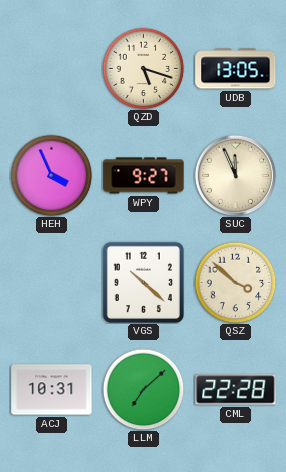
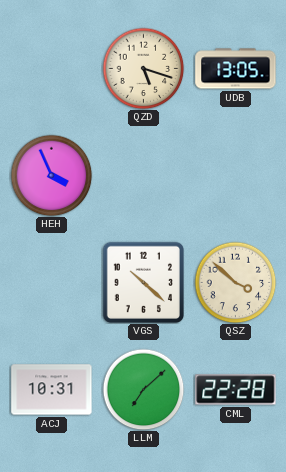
WPY: 9:27 -> none (144, 176)
SUC: 11:56 -> none (235, 175)
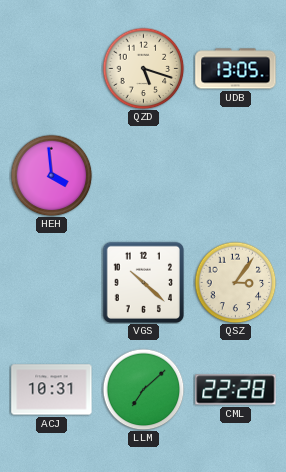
HEH: 3:56 -> 3:59 (51, 175)
QSZ: 3:52 -> 3:06 (235, 282)
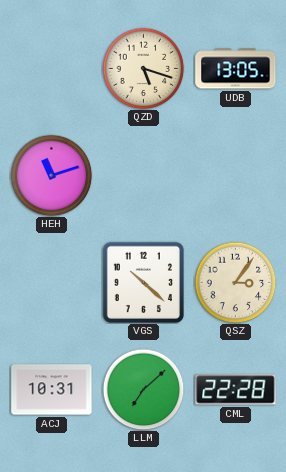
HEH: 3:59 -> 11:12 (51, 175)
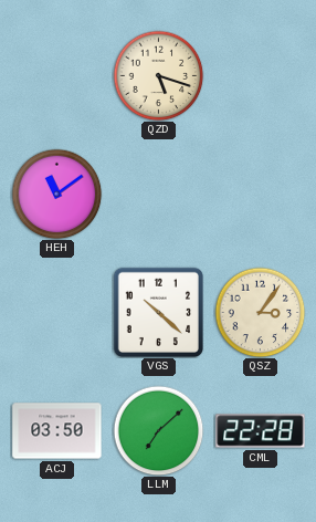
UDB: 13:05 -> none (236, 69)
HEH: 11:12 -> 11:09 (56, 194)
ACJ: 10:31 -> 03:50 (57, 431)
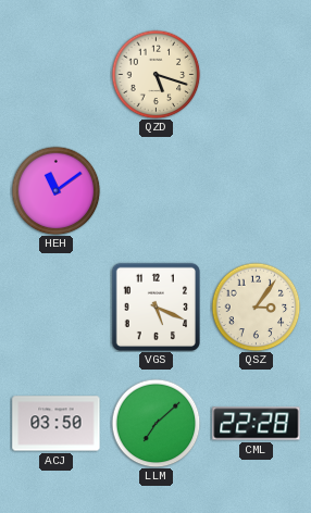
VGS: 10:22 -> 5:19 (155, 306)
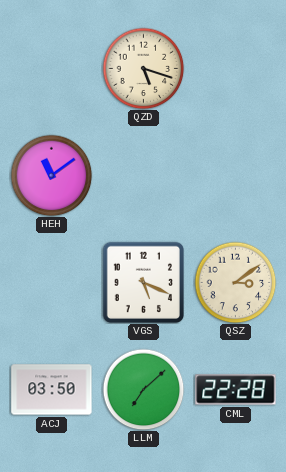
QSZ: 3:06 -> 3:09 (235, 282)
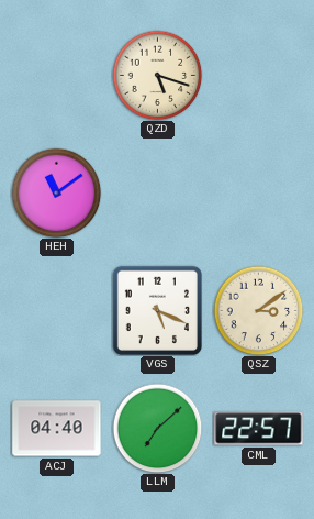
ACJ: 03:50 -> 04:40 (57, 429)
CML: 22:28 -> 22:57 (259, 429)
